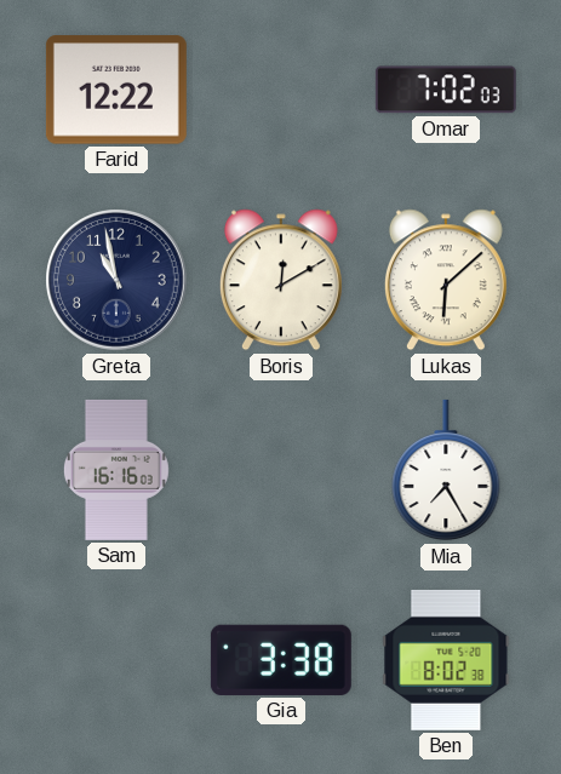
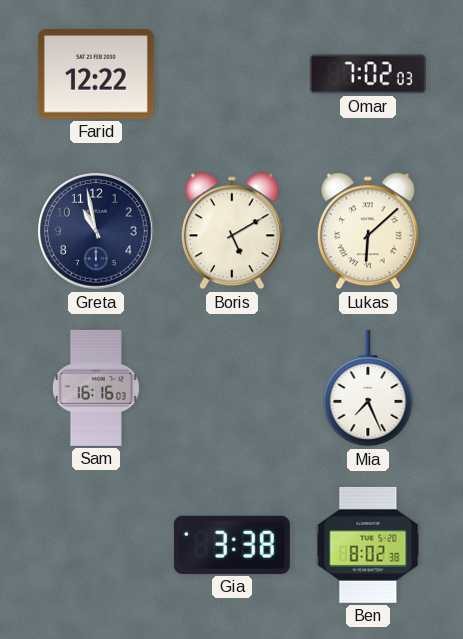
Boris: 12:10 -> 5:10 (232, 231)
Mia: 7:25 -> 7:26 (368, 388)
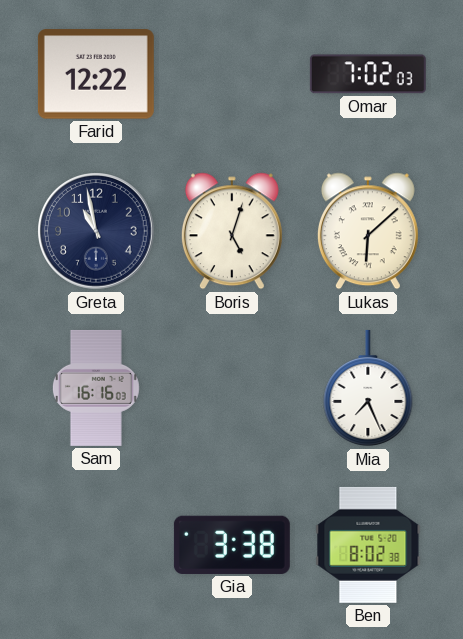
Boris: 5:10 -> 5:03 (232, 231)
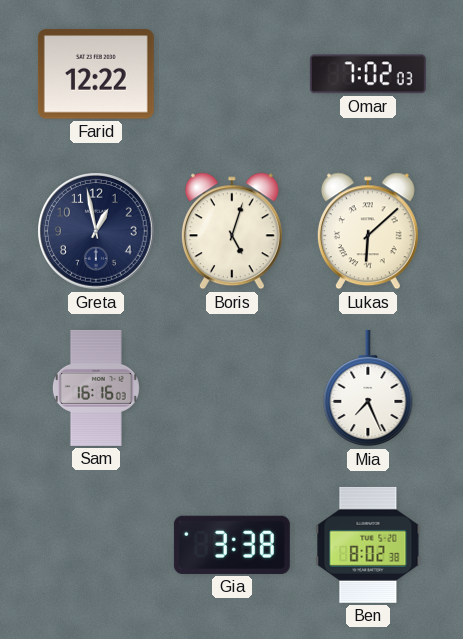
Greta: 10:58 -> 12:58 (96, 231)
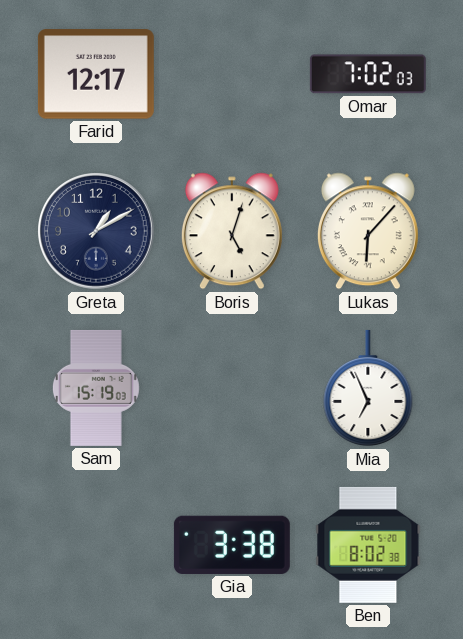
Farid: 12:22 -> 12:17 (96, 74)
Greta: 12:58 -> 1:10 (96, 231)
Lukas: 6:08 -> 6:07 (368, 231)
Sam: 16:16 -> 15:19 (96, 388)
Mia: 7:26 -> 6:56 (368, 388)
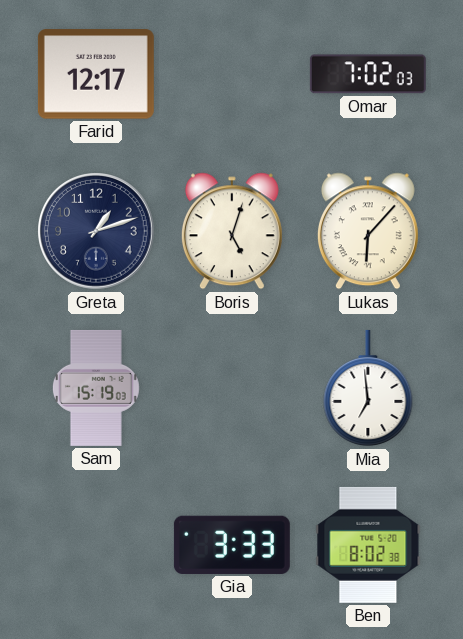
Greta: 1:10 -> 1:12 (96, 231)
Mia: 6:56 -> 6:59 (368, 388)
Gia: 3:38 -> 3:33 (232, 545)
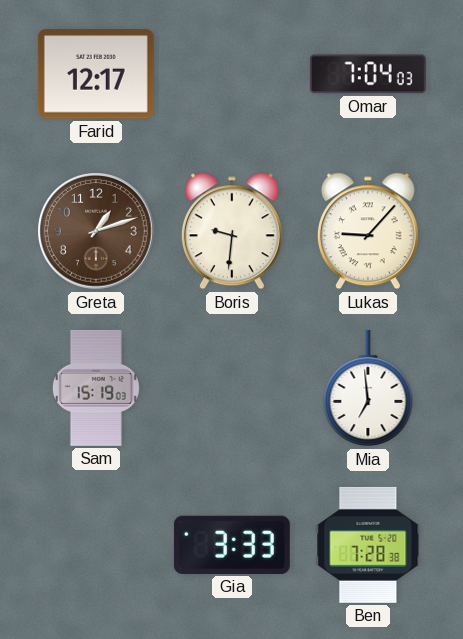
Omar: 7:02 -> 7:04 (368, 74)
Greta dial: navy -> brown (96, 231)
Boris: 5:03 -> 9:31 (232, 231)
Lukas: 6:07 -> 9:07 (368, 231)
Ben: 8:02 -> 7:28 (368, 545)
